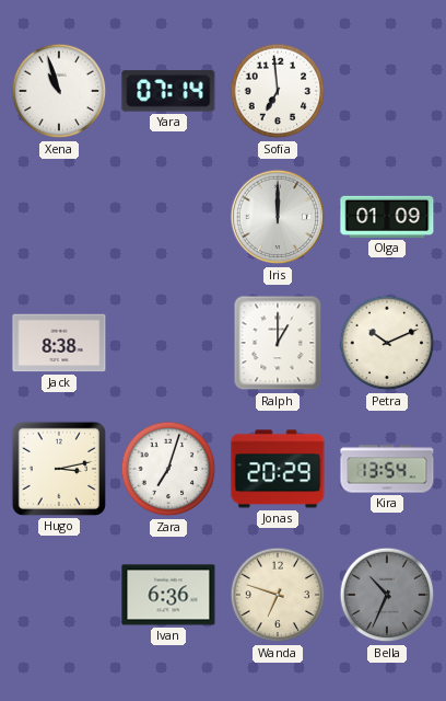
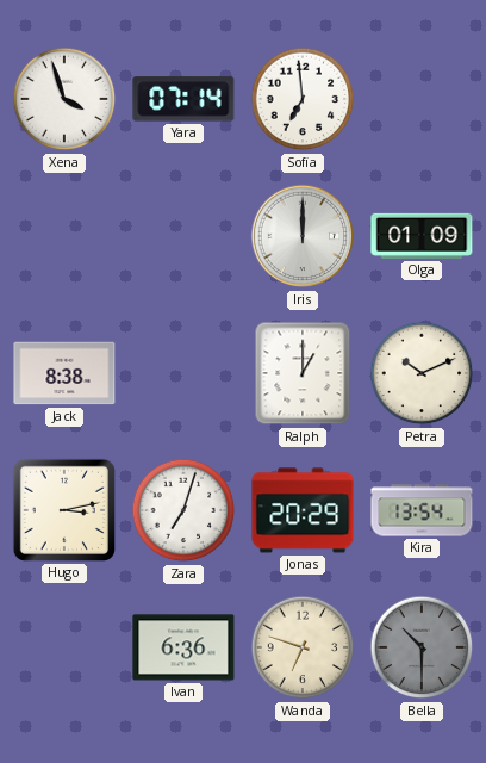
Xena: 10:57 -> 3:57 (64, 99)
Bella: 10:34 -> 10:30 (422, 647)
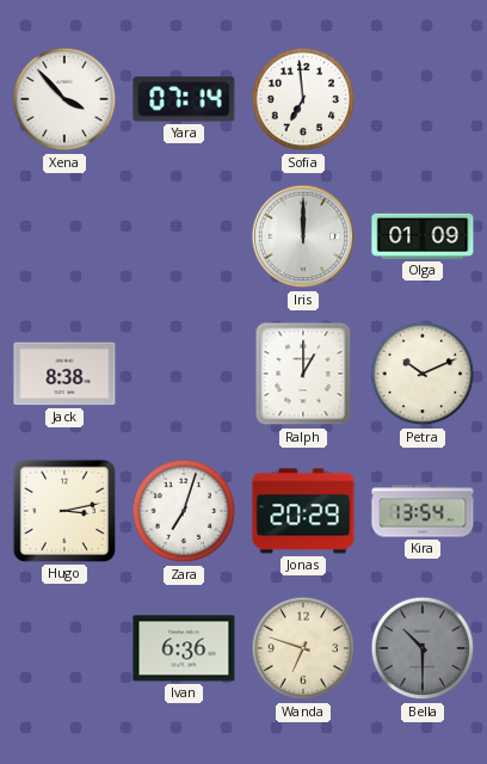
Xena: 3:57 -> 3:53 (64, 99)
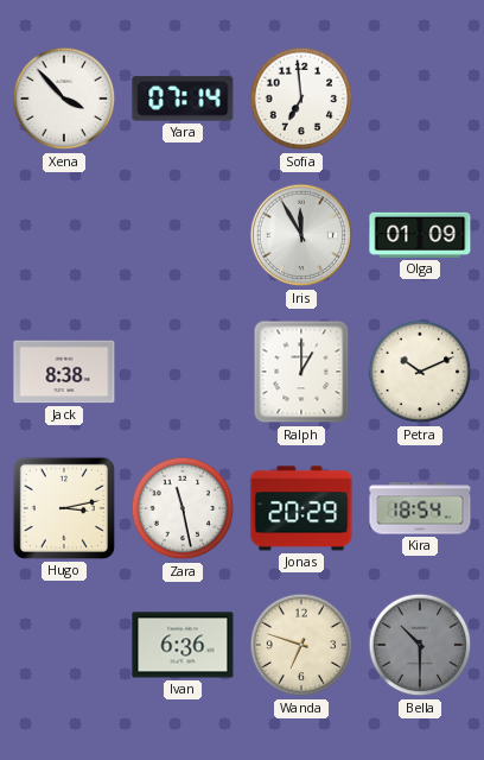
Iris: 12:00 -> 11:55 (301, 235)
Zara: 7:03 -> 11:28 (183, 508)
Kira: 13:54 -> 18:54 (420, 508)
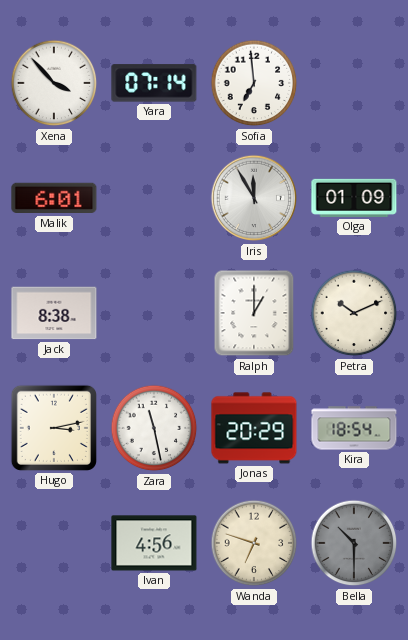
Malik: none -> 6:01 (54, 198)
Ivan: 6:36 -> 4:56 (154, 543)
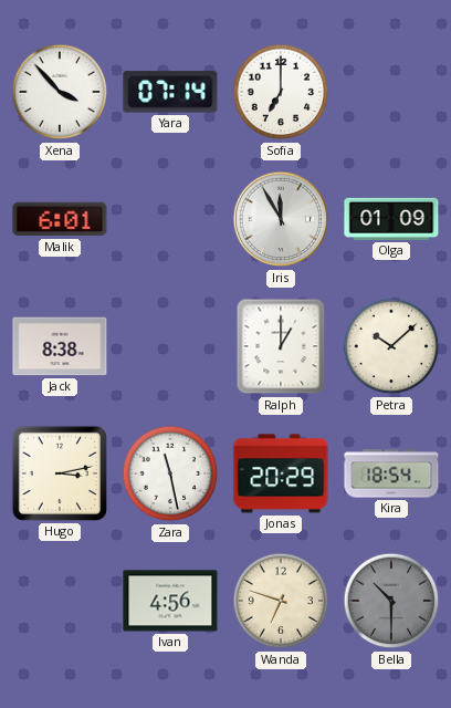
Sofia: 6:59 -> 7:00 (281, 92)
Petra: 10:11 -> 10:08 (391, 346)
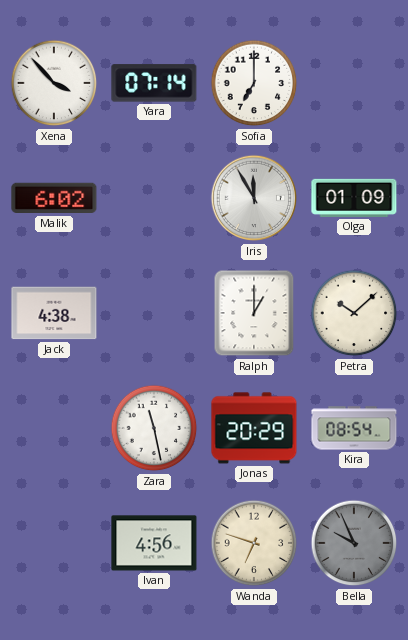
Malik: 6:01 -> 6:02 (54, 198)
Jack: 8:38 -> 4:38 (54, 313)
Hugo: 3:13 -> none (60, 473)
Kira: 18:54 -> 08:54 (354, 428)
Bella: 10:30 -> 9:56 (354, 543)
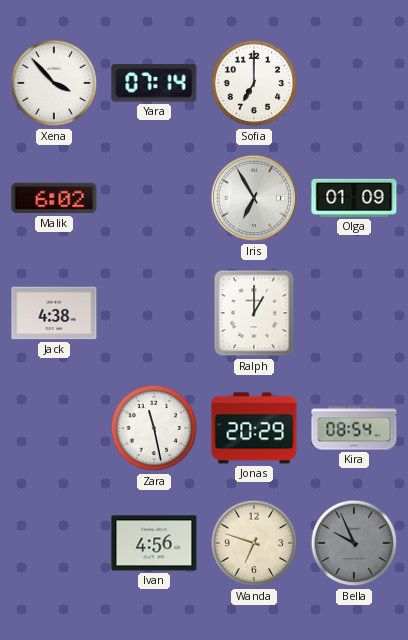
Iris: 11:55 -> 6:55 (254, 198)
Petra: 10:08 -> none (354, 313)
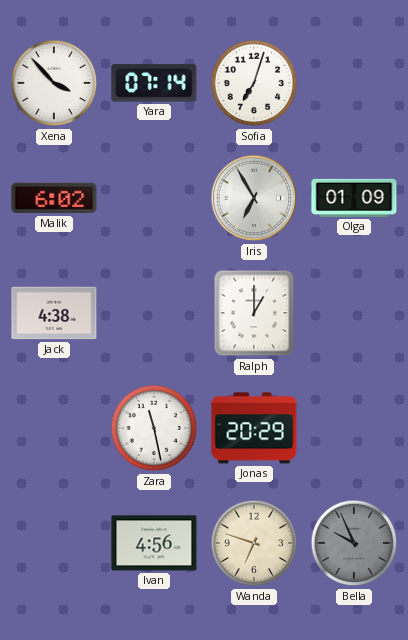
Sofia: 7:00 -> 7:03 (254, 83)
Kira: 08:54 -> none (354, 428)
